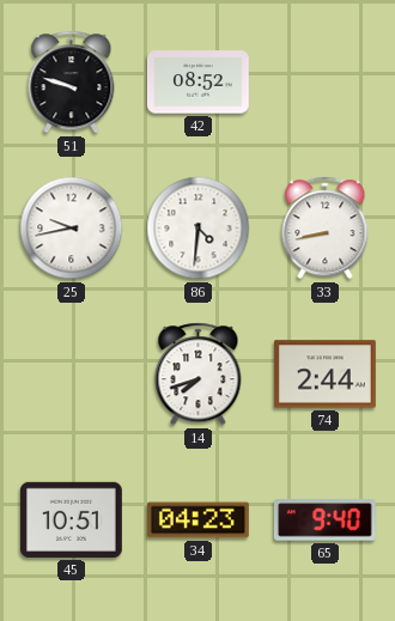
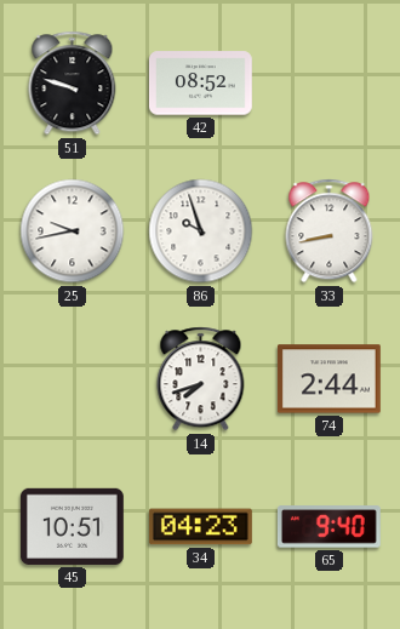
86: 4:31 -> 9:57 (201, 231)
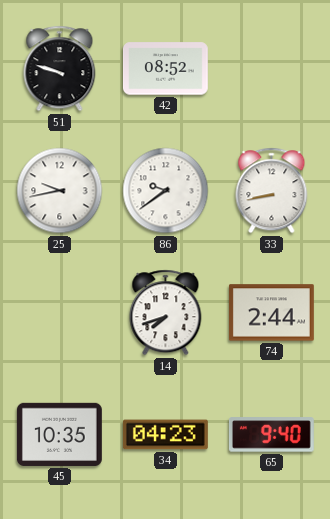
86: 9:57 -> 9:39 (166, 191)
45: 10:51 -> 10:35 (59, 434)
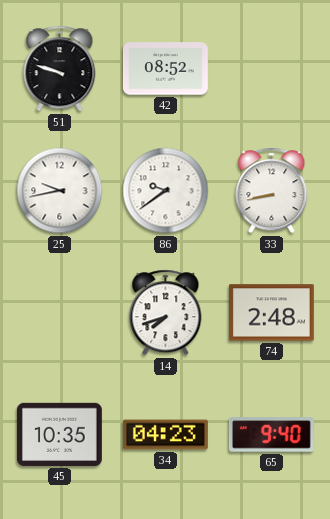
74: 2:44 -> 2:48 (271, 313)
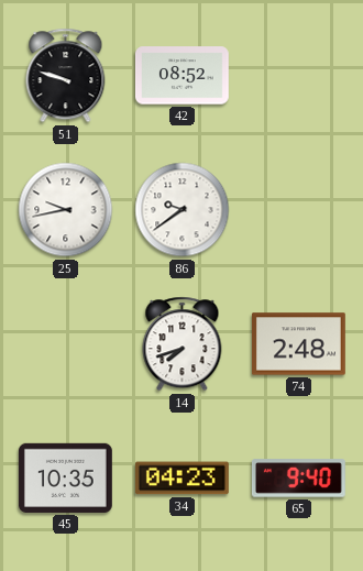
33: 8:43 -> none (272, 191)
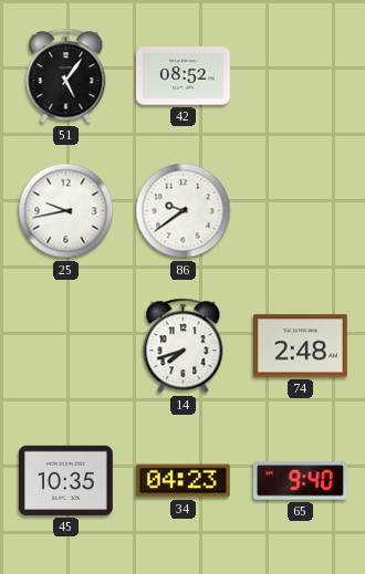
51: 9:48 -> 5:06 (66, 76)
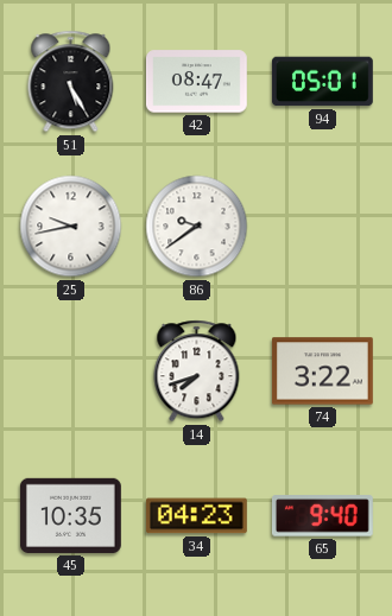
51: 5:06 -> 5:25 (71, 82)
42: 08:52 -> 08:47 (196, 82)
94: none -> 05:01 (322, 82)
74: 2:48 -> 3:22 (322, 371)
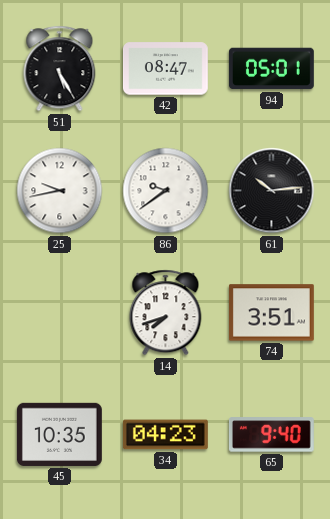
61: none -> 10:14 (272, 191)
74: 3:22 -> 3:51 (271, 313)
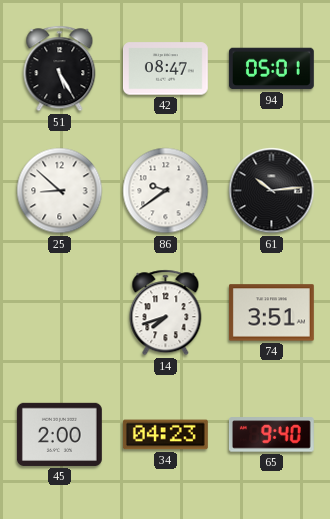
25: 9:43 -> 8:52 (60, 191)
45: 10:35 -> 2:00 (59, 434)
